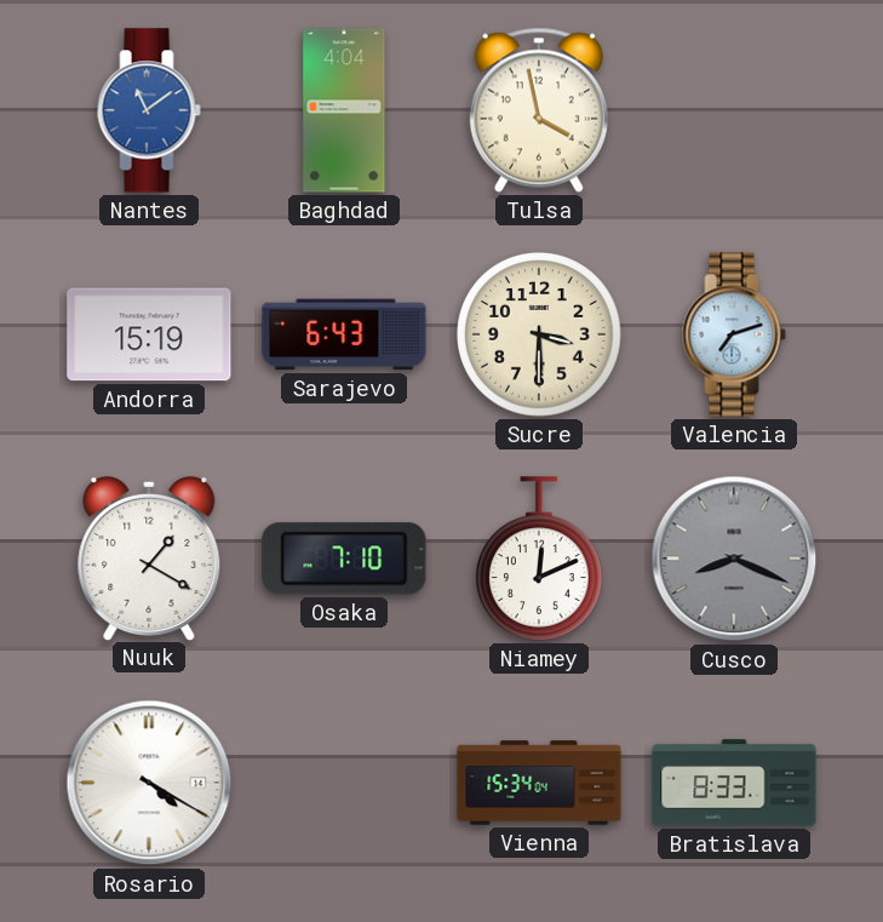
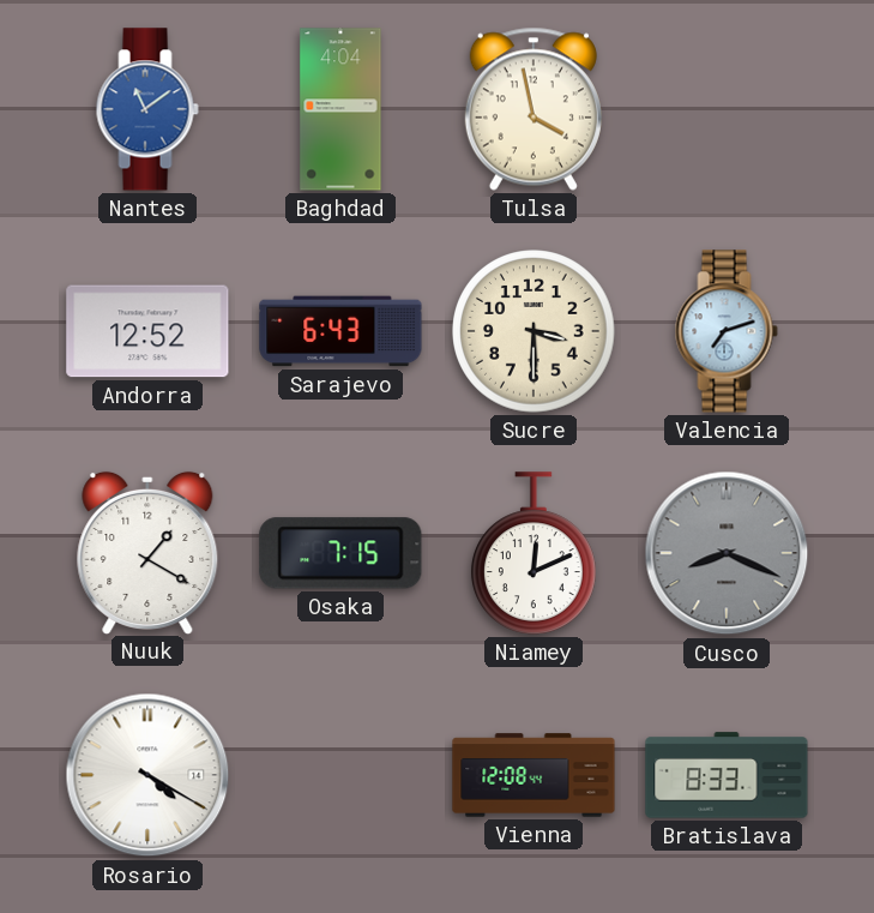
Andorra: 15:19 -> 12:52 (147, 331)
Osaka: 7:10 -> 7:15 (340, 553)
Vienna: 15:34 -> 12:08 (534, 775)
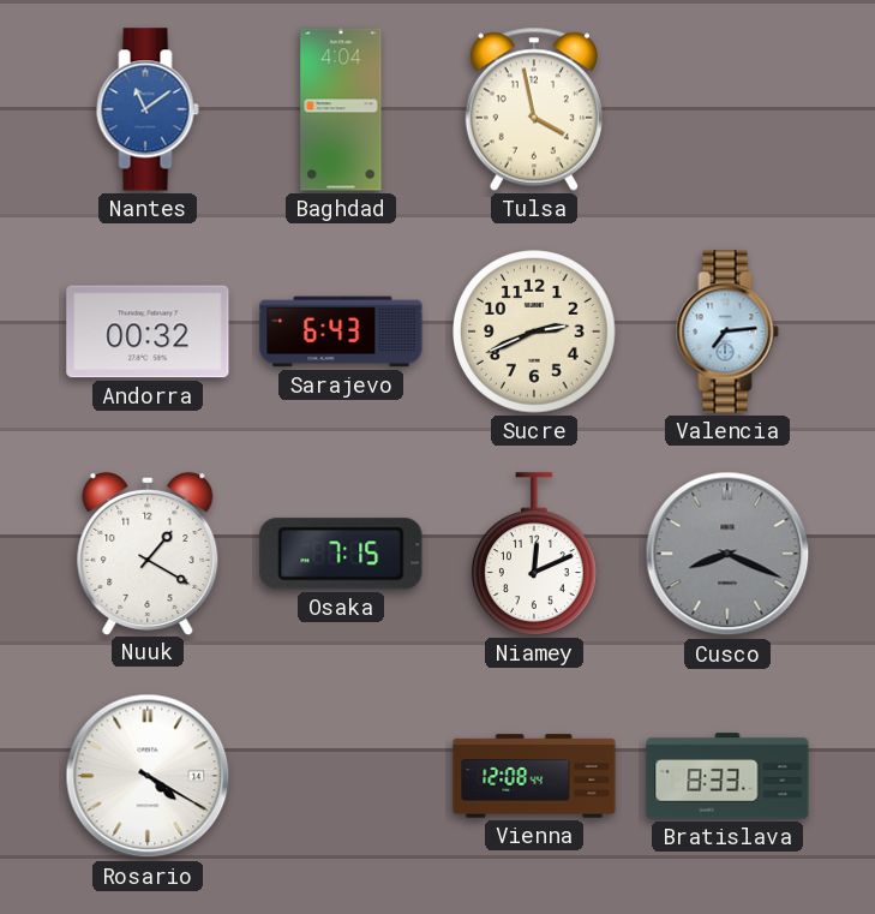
Andorra: 12:52 -> 00:32 (148, 331)
Sucre: 3:30 -> 2:41 (534, 331)
Valencia: 7:12 -> 7:14 (727, 331)
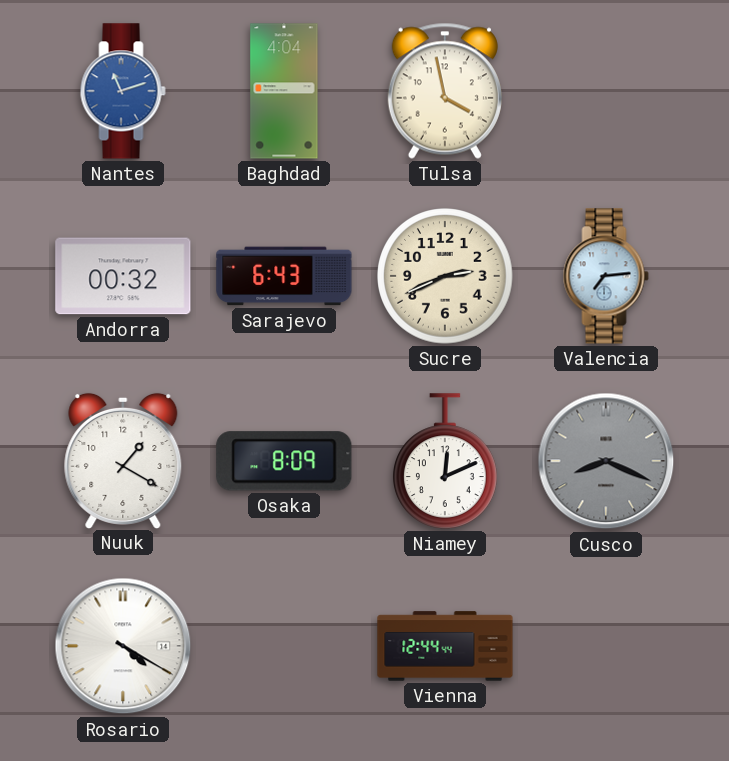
Nantes: 11:09 -> 11:12 (123, 91)
Osaka: 7:15 -> 8:09 (284, 461)
Vienna: 12:08 -> 12:44 (445, 646)
Bratislava: 8:33 -> none (727, 776)
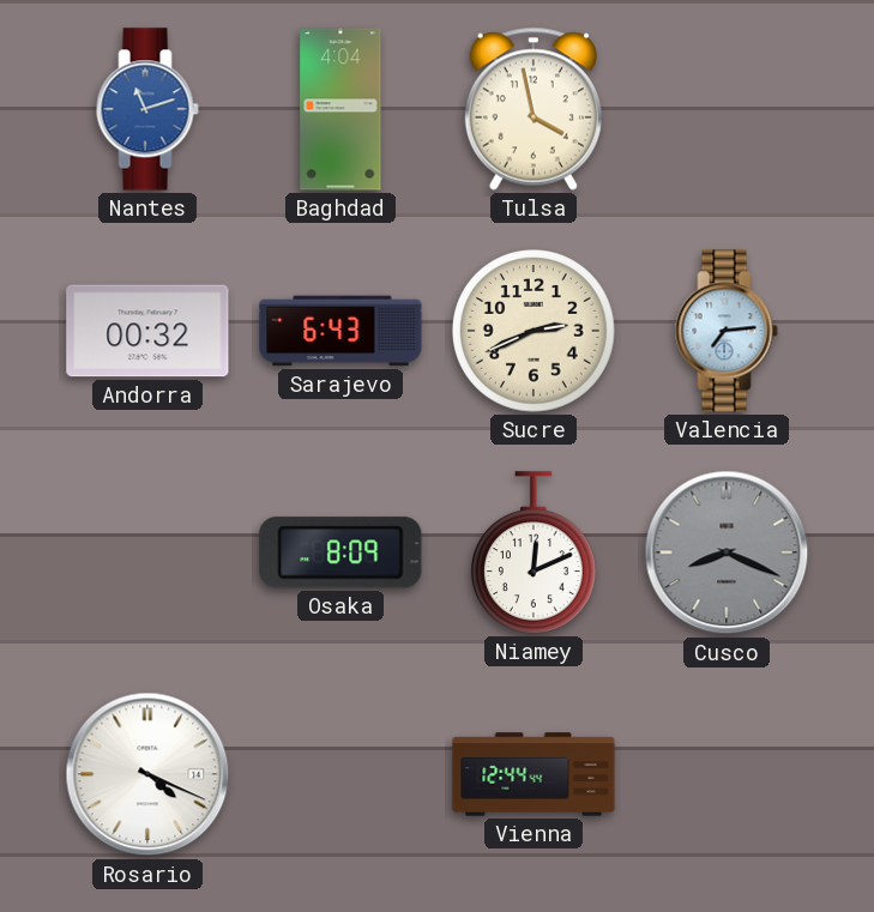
Nuuk: 1:20 -> none (123, 460)
Rosario: 4:20 -> 4:19 (147, 774)
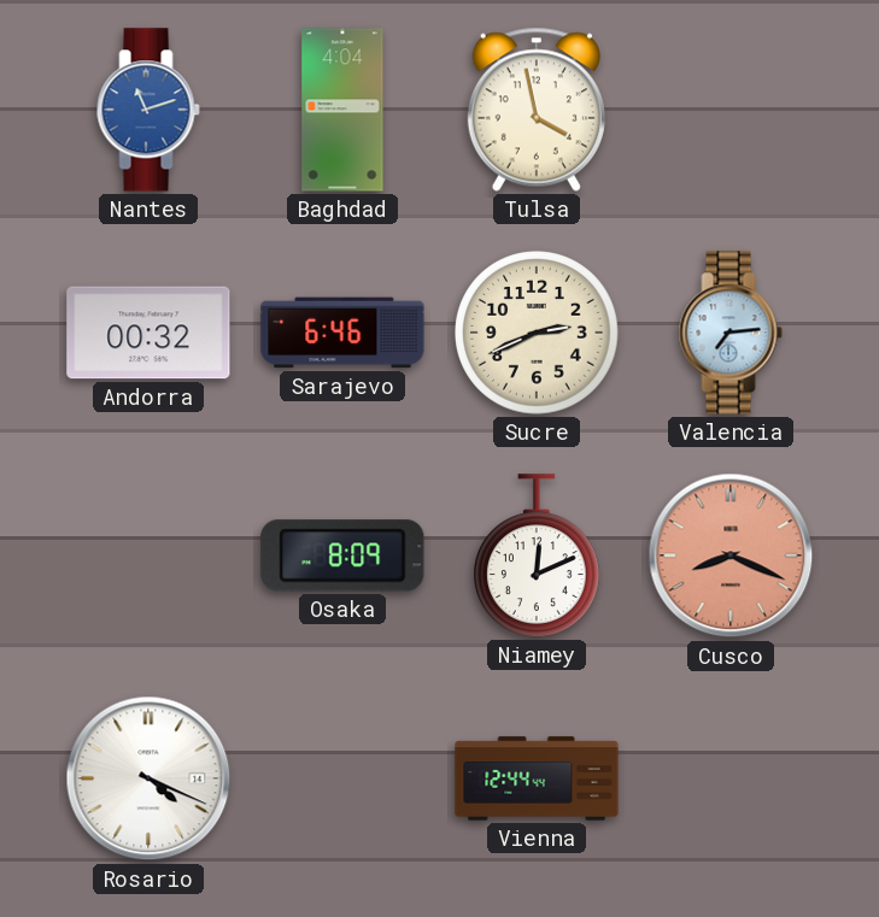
Sarajevo: 6:43 -> 6:46 (342, 333)
Cusco dial: grey -> salmon (731, 556)
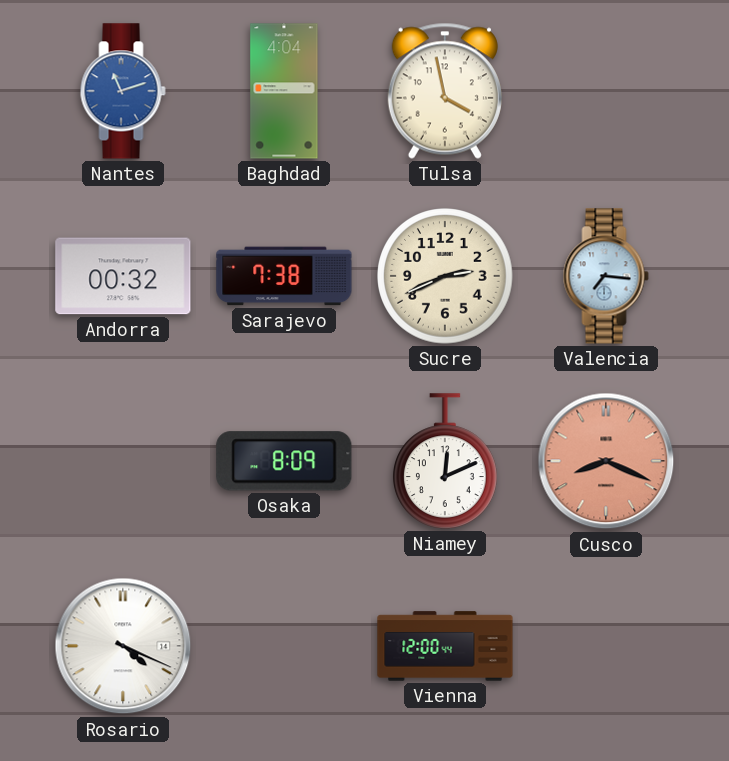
Sarajevo: 6:46 -> 7:38 (284, 276)
Valencia: 7:14 -> 7:16 (606, 276)
Vienna: 12:44 -> 12:00 (445, 646)
